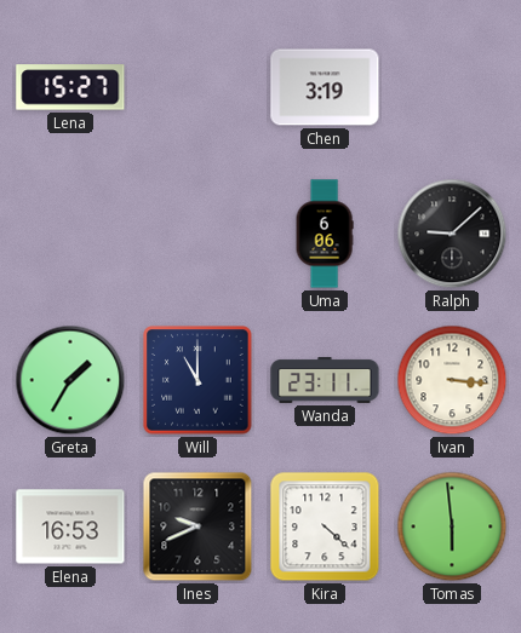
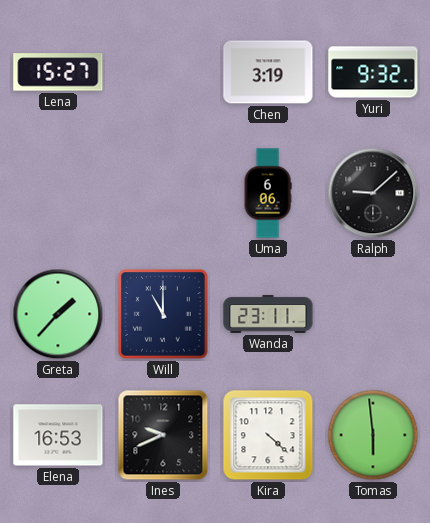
Yuri: none -> 9:32 (373, 72)
Greta: 1:35 -> 1:37 (58, 314)
Ivan: 3:16 -> none (452, 380)
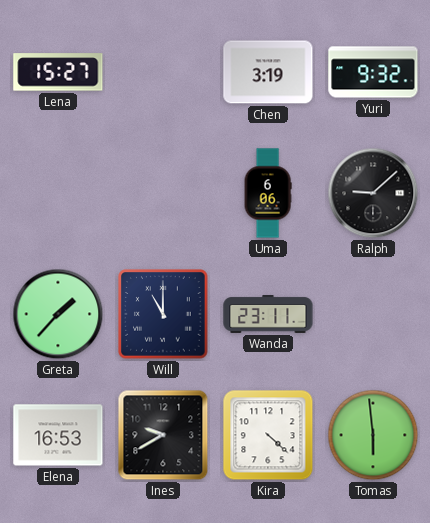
Ines: 9:41 -> 9:40 (163, 435)
